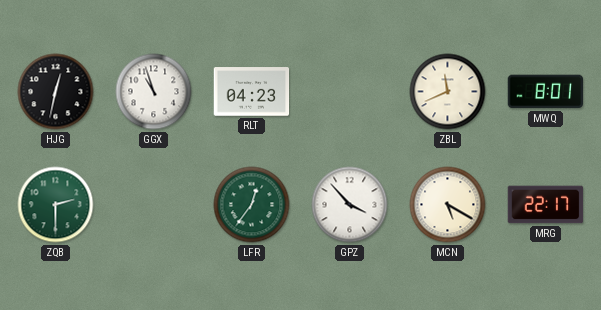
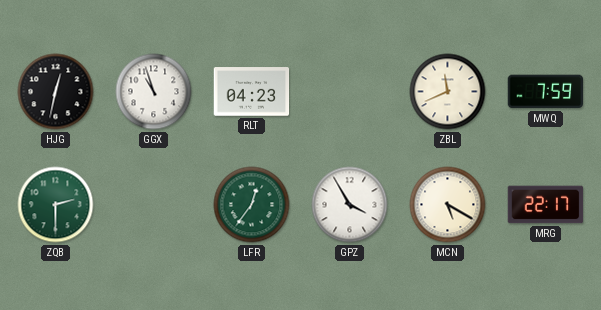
MWQ: 8:01 -> 7:59 (546, 92)
GPZ: 3:53 -> 3:55 (350, 205)
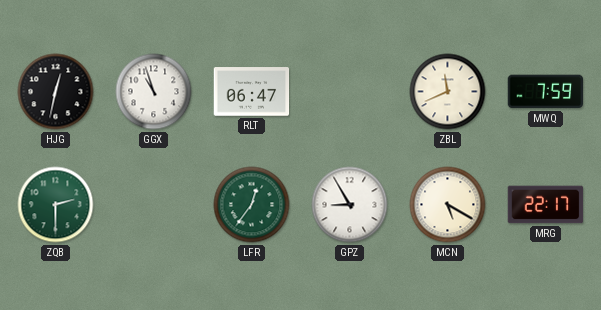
RLT: 04:23 -> 06:47 (252, 92)
GPZ: 3:55 -> 8:55 (350, 205)
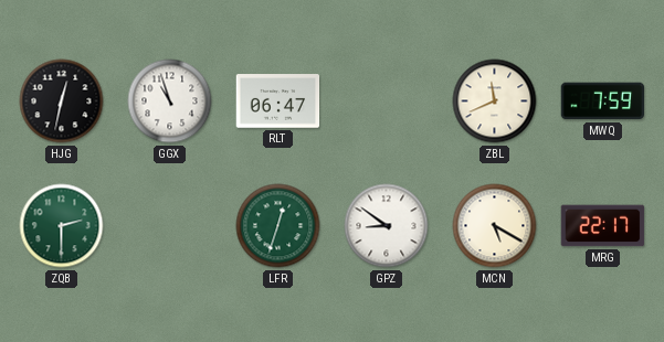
LFR: 12:36 -> 12:33 (278, 226)
GPZ: 8:55 -> 8:51 (387, 226)
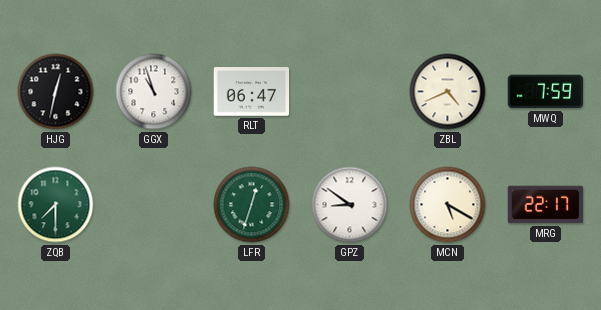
ZBL: 11:41 -> 4:41 (448, 92)
ZQB: 2:30 -> 7:30 (56, 205)
